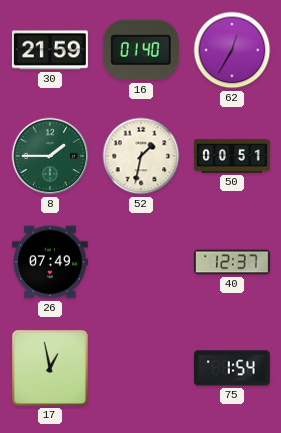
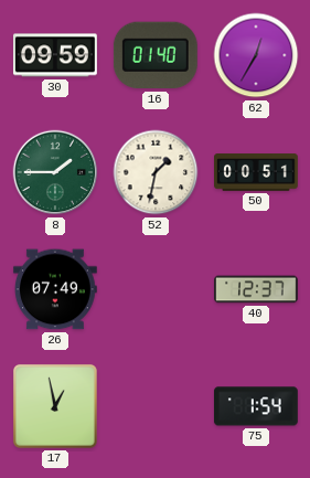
30: 21:59 -> 09:59 (55, 55)
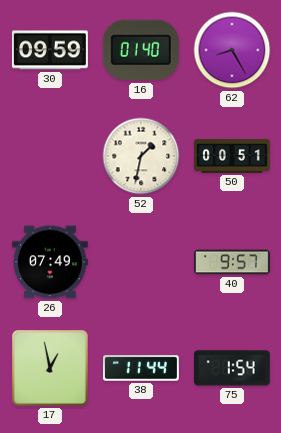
62: 12:35 -> 8:25 (232, 50)
8: 1:45 -> none (55, 172)
40: 12:37 -> 9:57 (233, 262)
38: none -> 11:44 (142, 368)
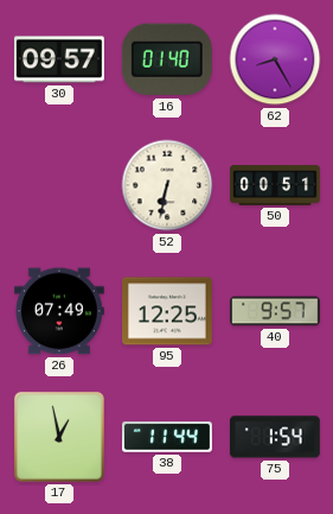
30: 09:59 -> 09:57 (59, 59)
52: 1:32 -> 6:32 (167, 185)
95: none -> 12:25 (168, 311)
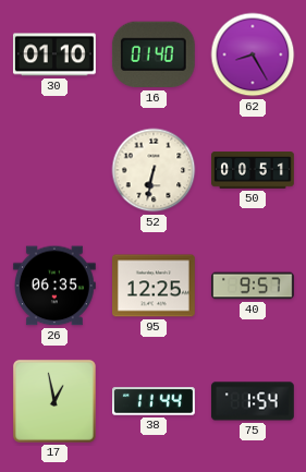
30: 09:57 -> 01:10 (54, 55)
26: 07:49 -> 06:35 (54, 286)
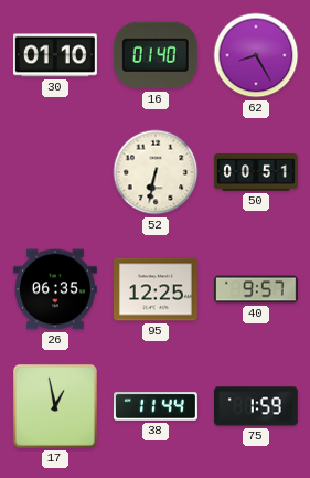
75: 1:54 -> 1:59 (256, 406)
